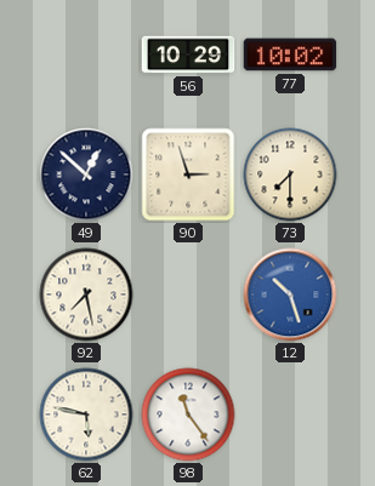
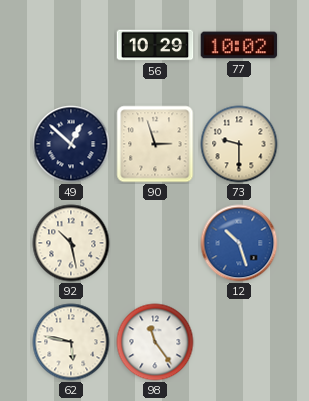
73: 7:30 -> 9:30 (239, 144)
92: 7:28 -> 10:28 (71, 243)
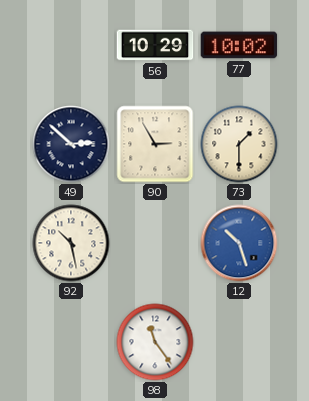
49: 12:52 -> 2:52 (71, 144)
90: 2:57 -> 2:55 (155, 144)
73: 9:30 -> 1:30 (239, 144)
62: 5:47 -> none (71, 342)
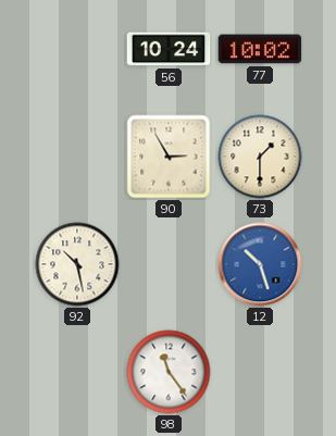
56: 10:29 -> 10:24 (169, 49)
49: 2:52 -> none (71, 144)
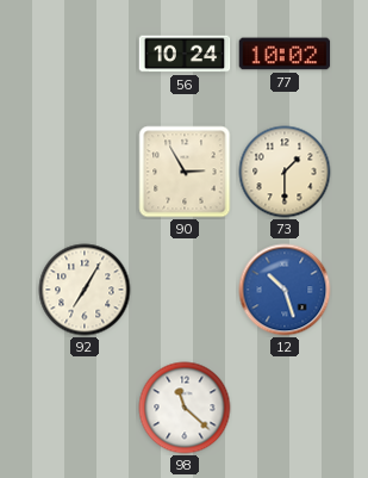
92: 10:28 -> 7:05 (85, 290)
98: 11:24 -> 11:22 (185, 408)
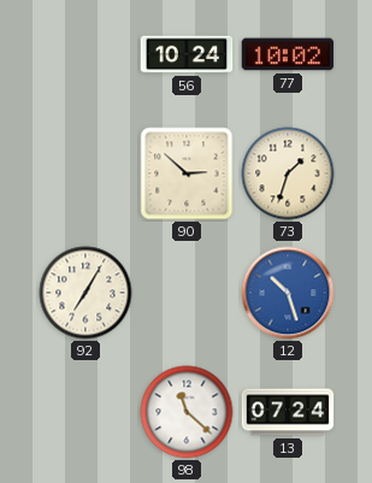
90: 2:55 -> 2:52 (187, 173)
73: 1:30 -> 1:33 (288, 173)
13: none -> 07:24 (288, 412)
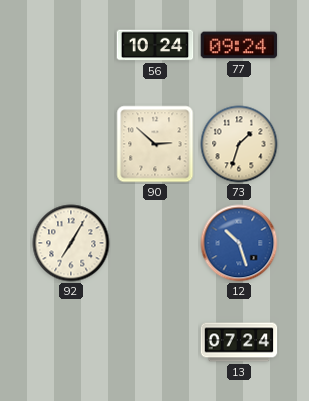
77: 10:02 -> 09:24 (239, 45)
98: 11:22 -> none (187, 412)
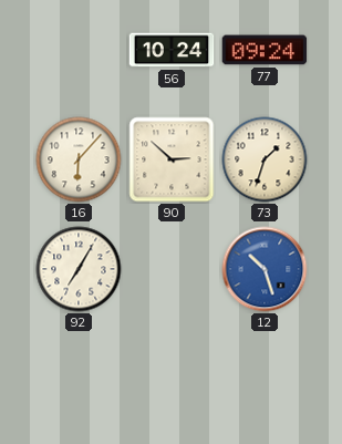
16: none -> 6:07 (79, 159)
13: 07:24 -> none (239, 342)
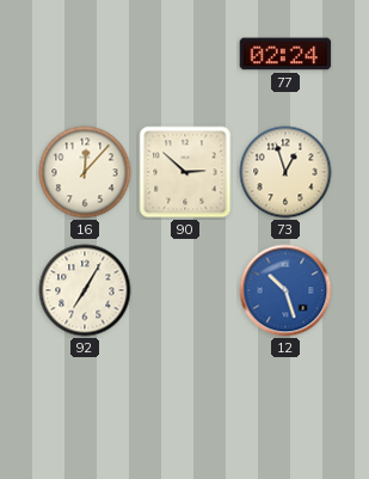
56: 10:24 -> none (172, 50)
77: 09:24 -> 02:24 (285, 54)
16: 6:07 -> 12:07 (85, 172)
73: 1:33 -> 12:57 (285, 172)
